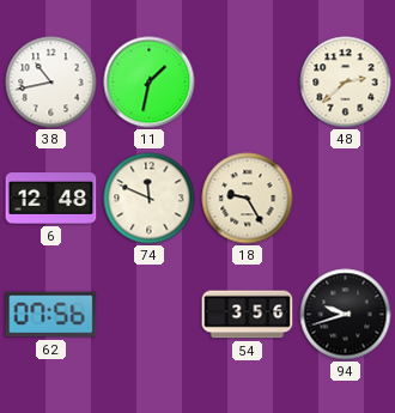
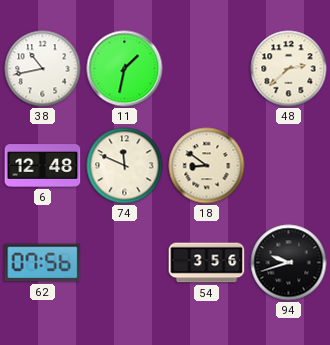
18: 9:25 -> 8:51 (207, 166)
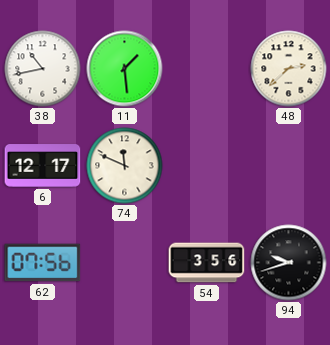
11: 1:32 -> 1:29 (125, 69)
6: 12:48 -> 12:17 (43, 166)
18: 8:51 -> none (207, 166)
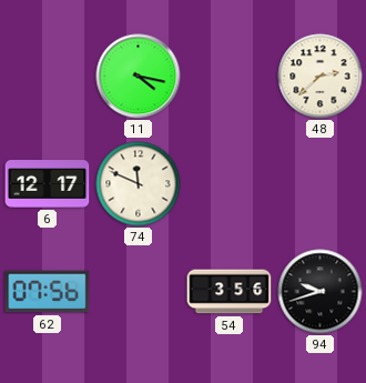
38: 10:43 -> none (43, 69)
11: 1:29 -> 4:17 (139, 77)
